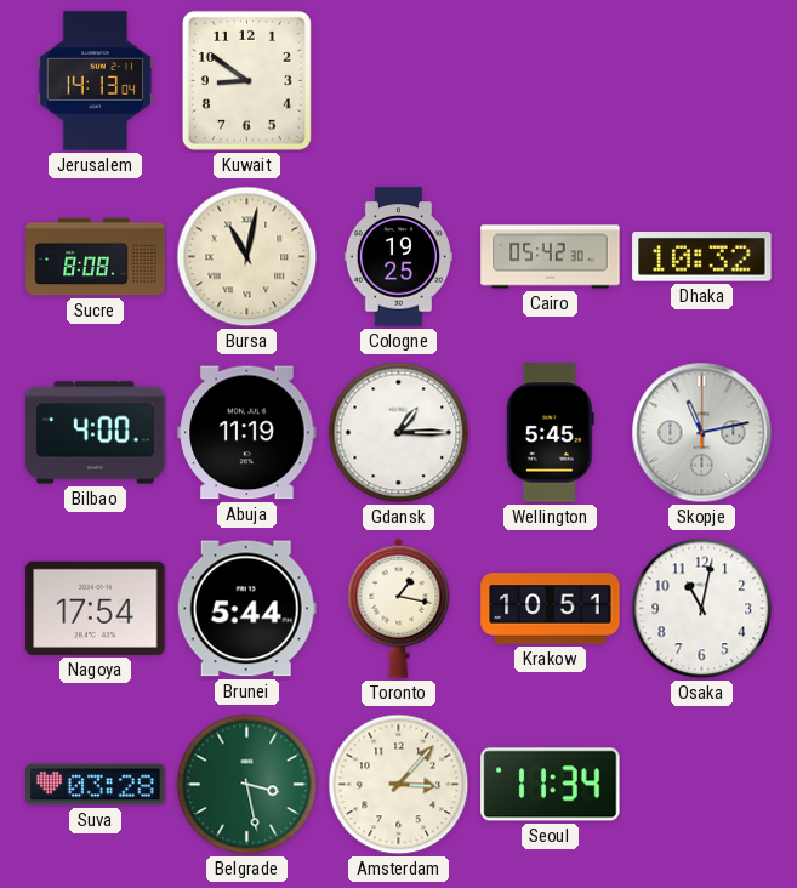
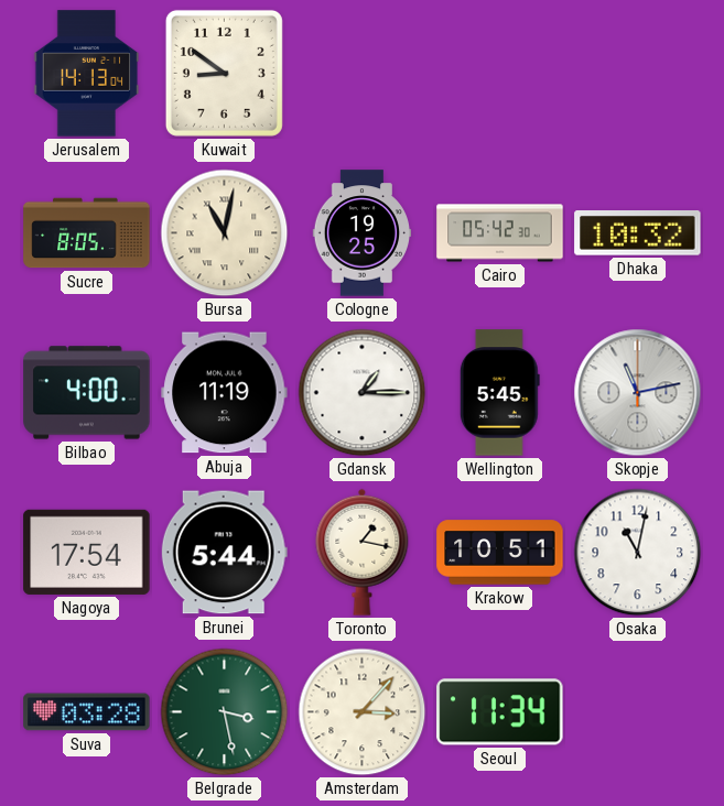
Sucre: 8:08 -> 8:05 (87, 233)
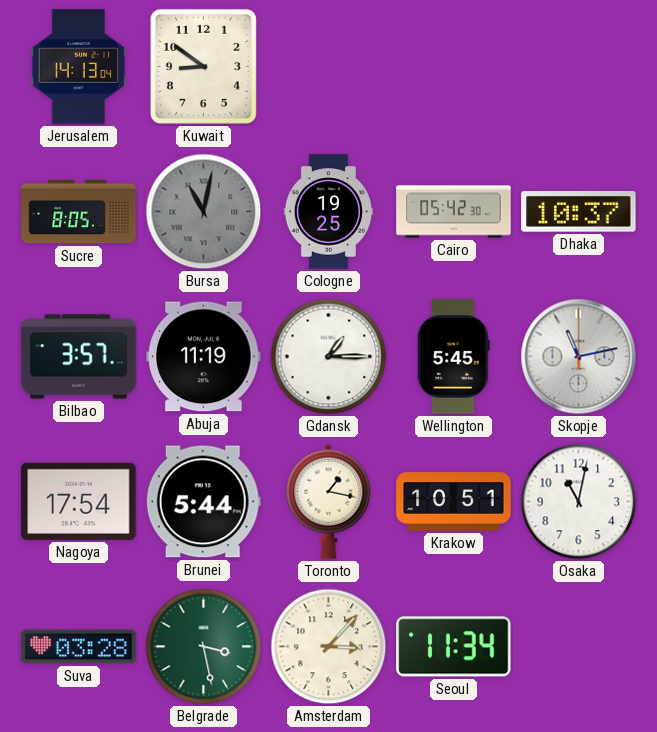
Bursa dial: cream -> grey (204, 212)
Dhaka: 10:32 -> 10:37 (579, 212)
Bilbao: 4:00 -> 3:57 (79, 357)
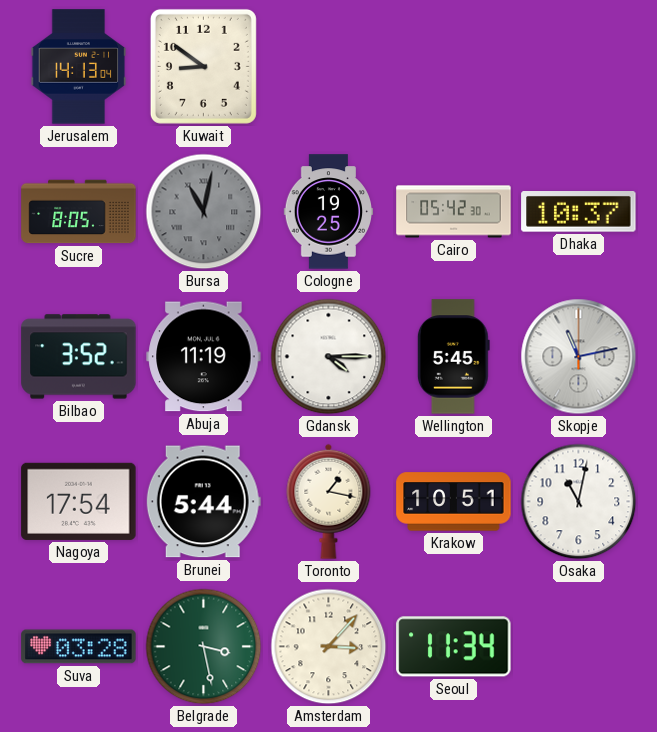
Bilbao: 3:57 -> 3:52 (79, 357)
Gdansk: 1:15 -> 4:15 (329, 357)
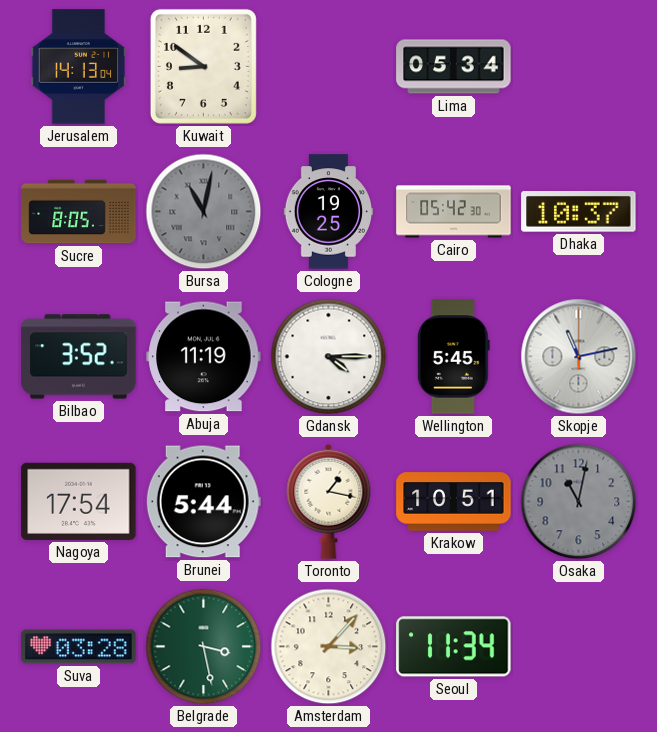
Lima: none -> 05:34 (454, 67)
Osaka dial: white -> grey (579, 502)
